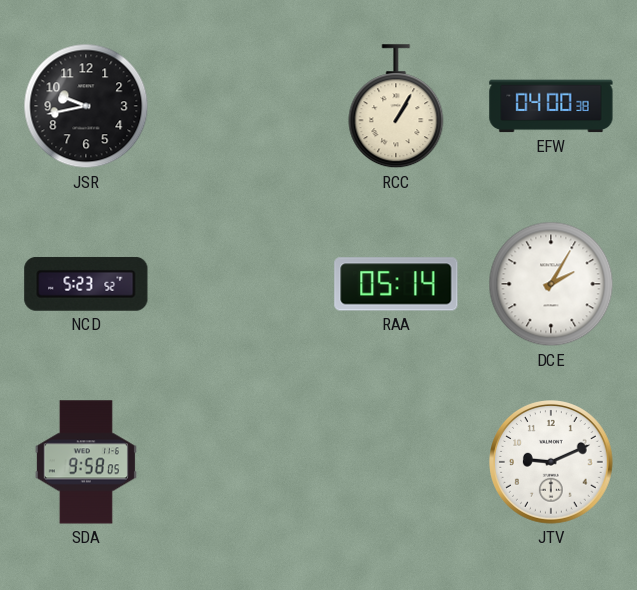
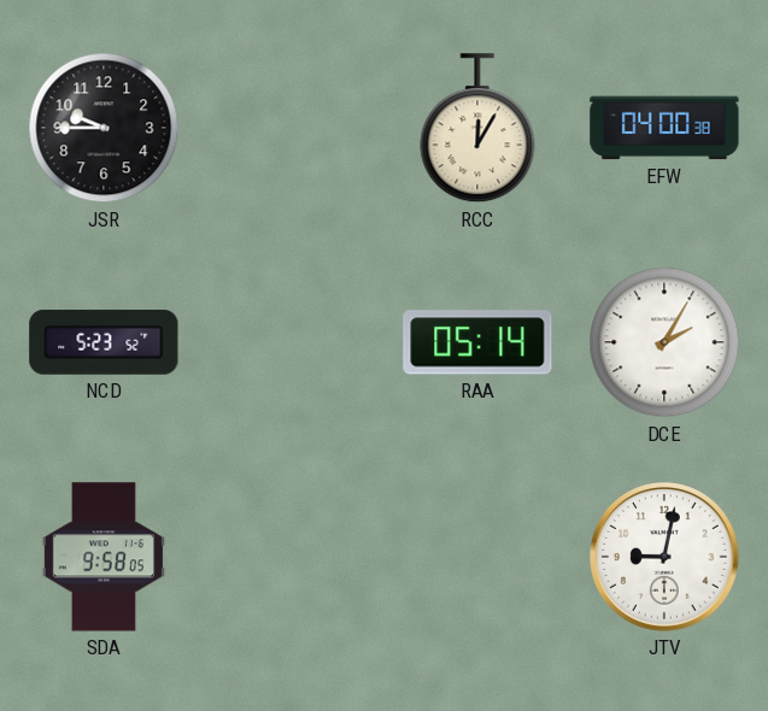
JSR: 9:43 -> 9:45 (104, 128)
RCC: 1:05 -> 12:05 (477, 129)
JTV: 9:11 -> 9:02 (666, 558)
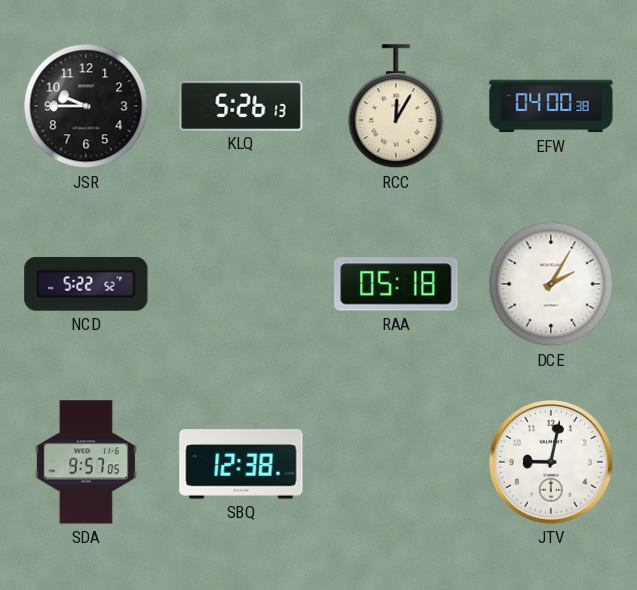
KLQ: none -> 5:26 (241, 105)
NCD: 5:23 -> 5:22 (86, 284)
RAA: 05:14 -> 05:18 (396, 284)
SDA: 9:58 -> 9:57 (86, 462)
SBQ: none -> 12:38 (241, 462)
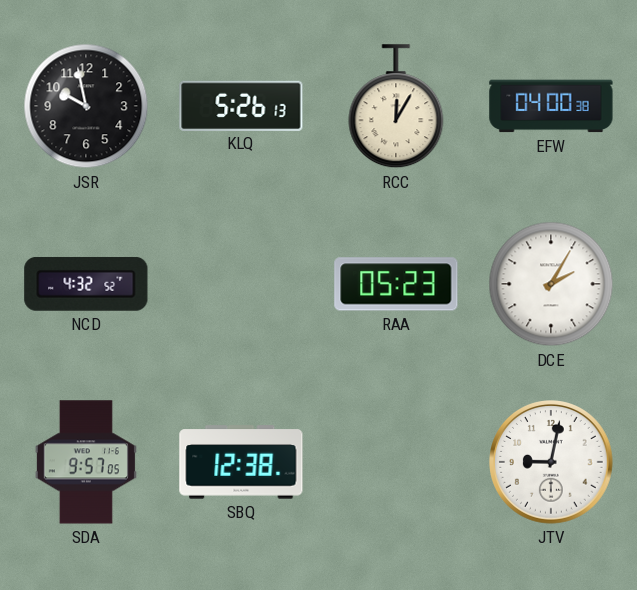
JSR: 9:45 -> 9:58 (86, 106)
NCD: 5:22 -> 4:32 (86, 284)
RAA: 05:18 -> 05:23 (396, 284)
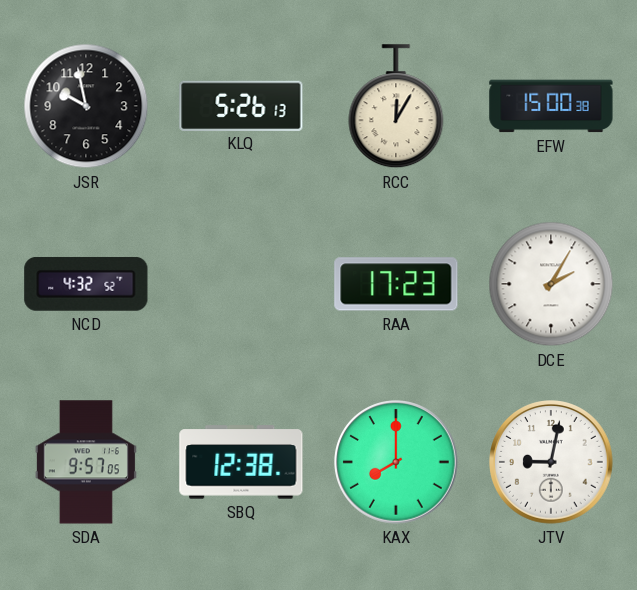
EFW: 04:00 -> 15:00 (551, 106)
RAA: 05:23 -> 17:23 (396, 284)
KAX: none -> 8:00 (397, 463)
